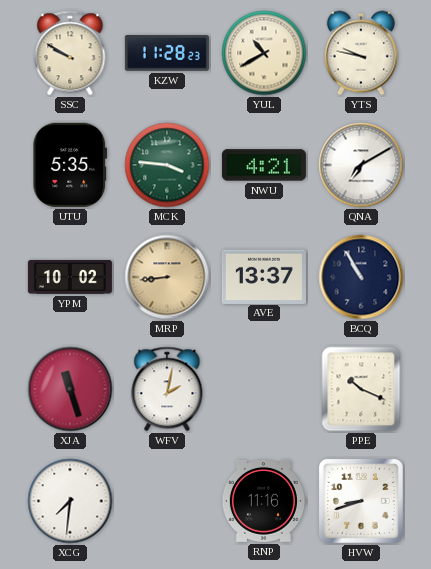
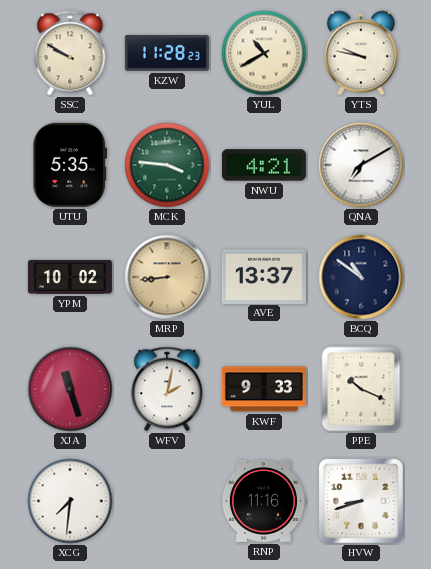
BCQ: 10:55 -> 10:51 (361, 277)
KWF: none -> 9:33 (264, 389)
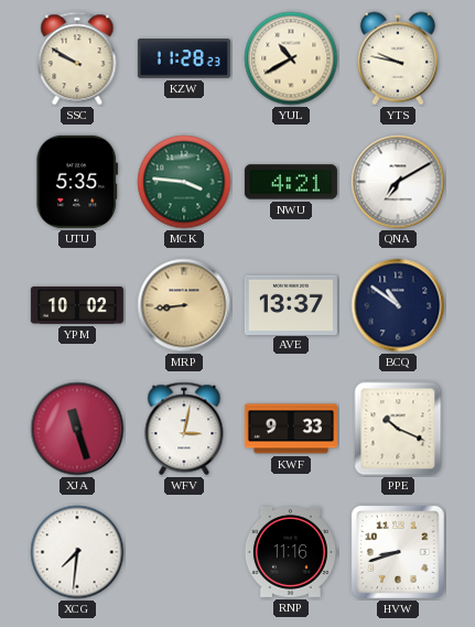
WFV: 2:02 -> 3:02 (184, 429)
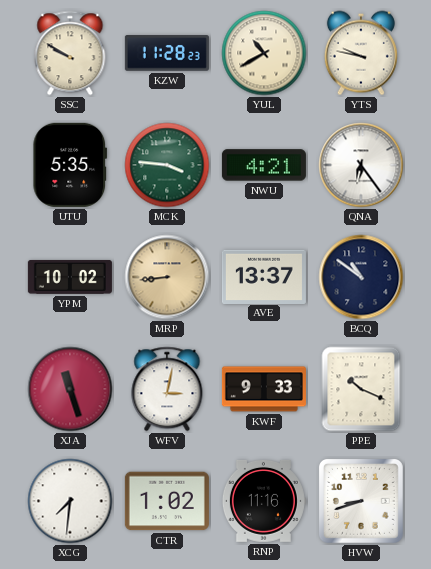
QNA: 7:10 -> 6:24 (361, 165)
CTR: none -> 1:02 (167, 501)
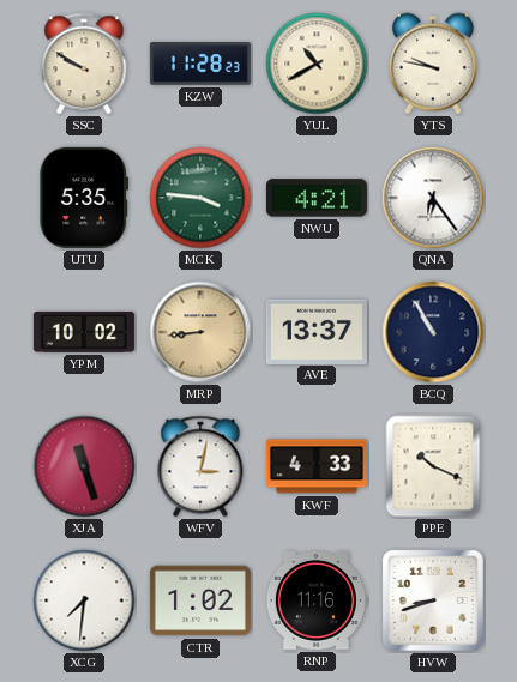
BCQ: 10:51 -> 10:55 (433, 332)
KWF: 9:33 -> 4:33 (317, 466)
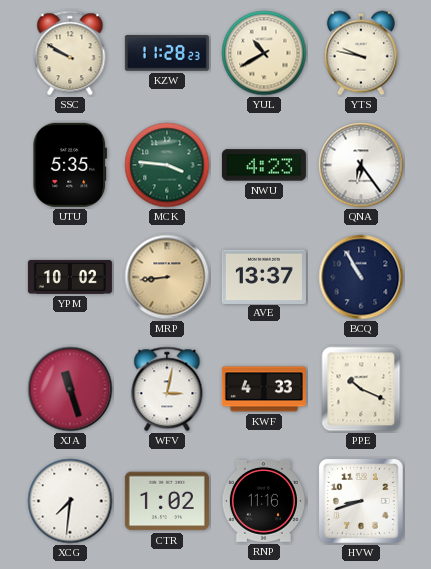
NWU: 4:21 -> 4:23 (264, 165)
